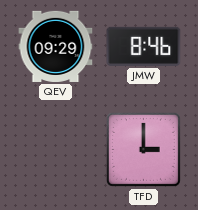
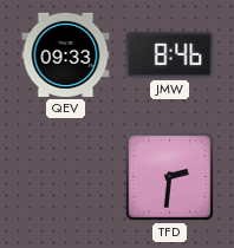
QEV: 09:29 -> 09:33 (66, 54)
TFD: 3:00 -> 2:31 (169, 176)
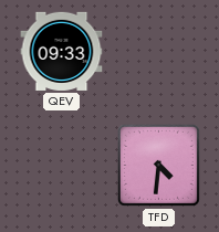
JMW: 8:46 -> none (170, 54)
TFD: 2:31 -> 4:31 (158, 165)
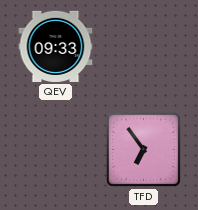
TFD: 4:31 -> 6:54 (143, 149)
